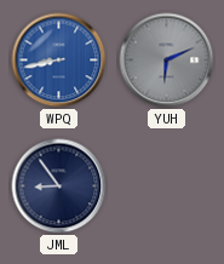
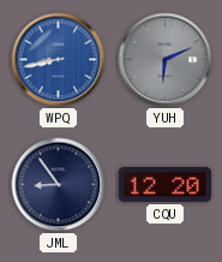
CQU: none -> 12:20 (164, 184)
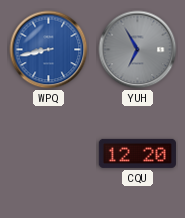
YUH: 6:11 -> 6:55 (138, 50)
JML: 8:54 -> none (59, 185)
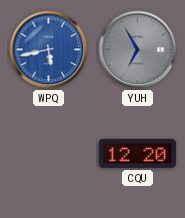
WPQ: 8:43 -> 5:43 (49, 50)
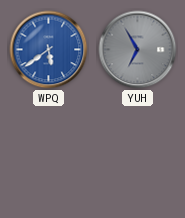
WPQ: 5:43 -> 5:39 (49, 50)
CQU: 12:20 -> none (137, 153)
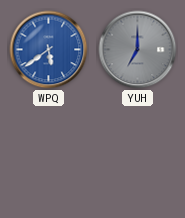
YUH: 6:55 -> 7:00 (138, 50)
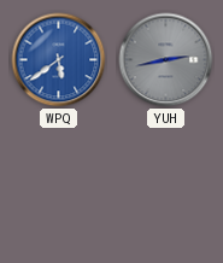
YUH: 7:00 -> 2:43 (166, 60)
